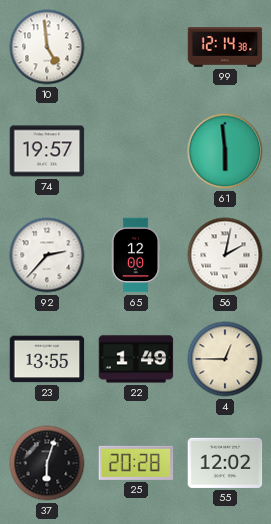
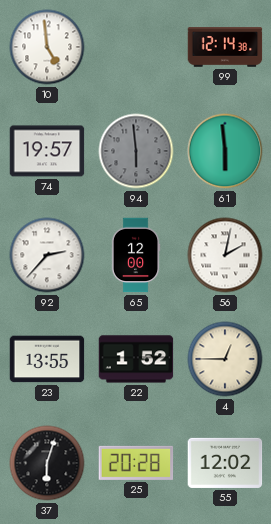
94: none -> 5:59 (136, 151)
22: 1:49 -> 1:52 (136, 359)
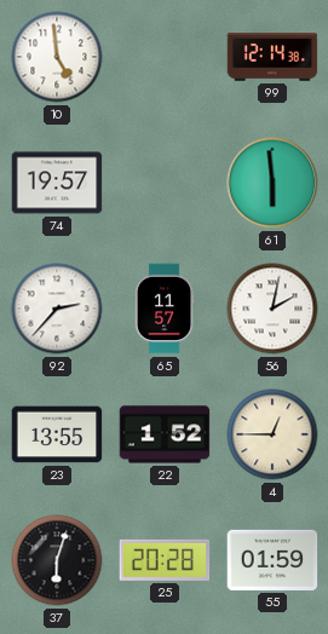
94: 5:59 -> none (136, 151)
65: 12:00 -> 11:57 (165, 309)
55: 12:02 -> 01:59 (272, 560)
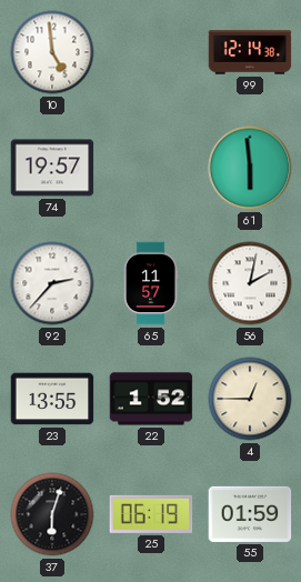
25: 20:28 -> 06:19 (151, 514)
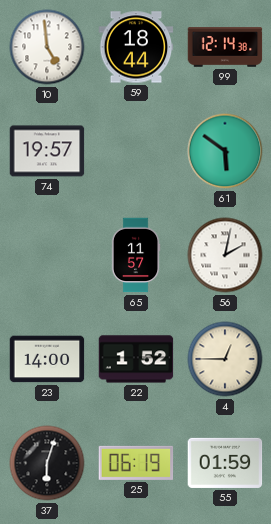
59: none -> 18:44 (136, 47)
61: 5:59 -> 5:51 (225, 151)
92: 2:37 -> none (52, 283)
23: 13:55 -> 14:00 (47, 359)
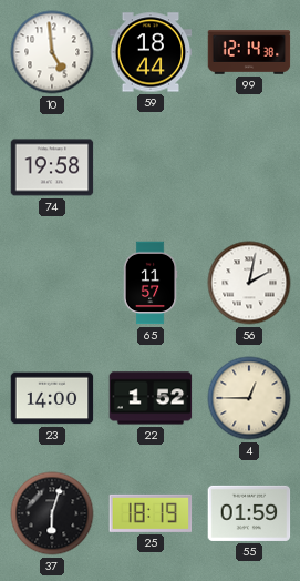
74: 19:57 -> 19:58 (52, 167)
61: 5:51 -> none (225, 151)
25: 06:19 -> 18:19 (151, 513)
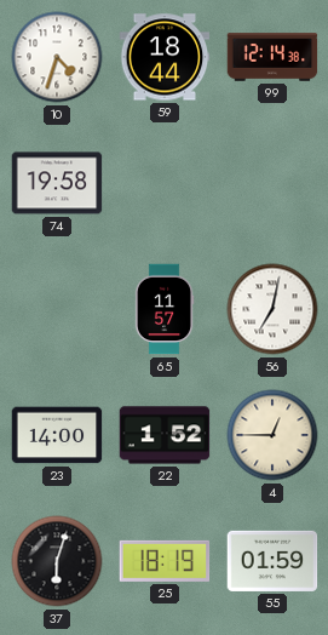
10: 4:59 -> 4:33 (57, 57)
56: 2:02 -> 7:02 (272, 309)
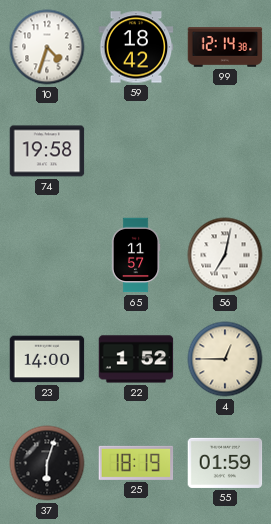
59: 18:44 -> 18:42 (136, 47)
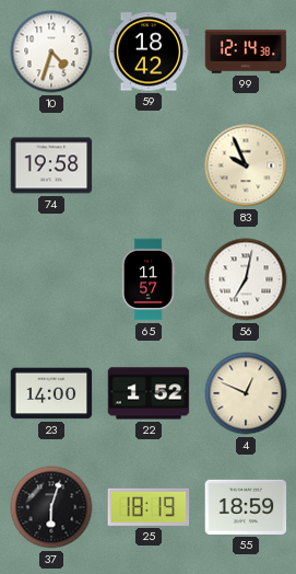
83: none -> 9:56 (246, 165)
4: 12:45 -> 12:49 (246, 393)
55: 01:59 -> 18:59 (246, 507)
